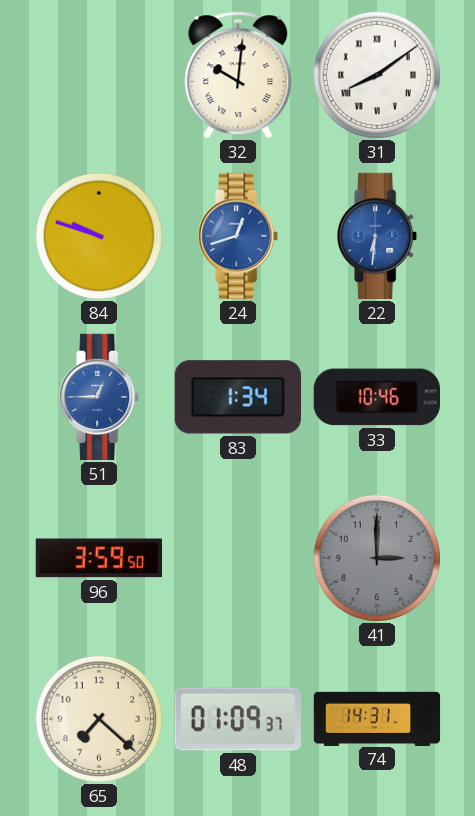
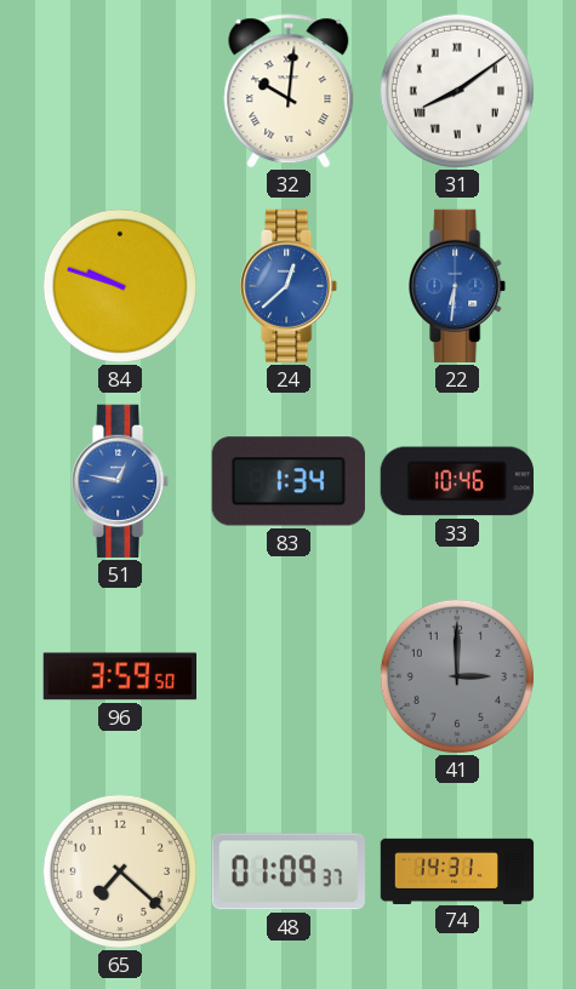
24: 12:42 -> 12:38 (290, 286)
51: 12:45 -> 12:47 (121, 481)
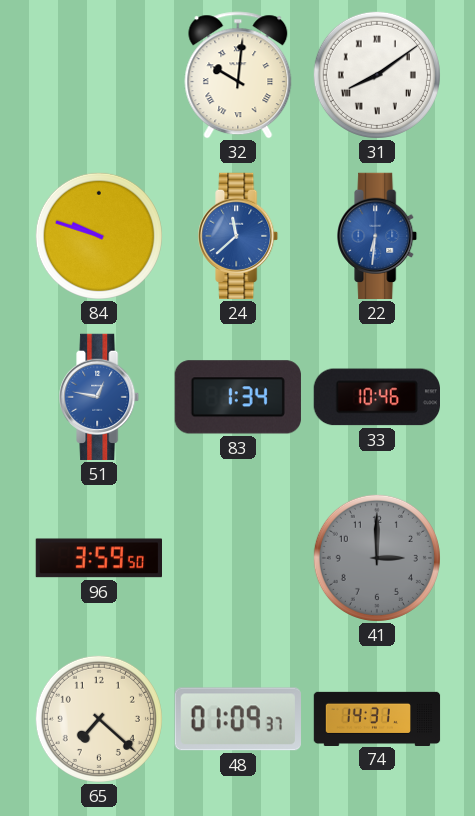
24: 12:38 -> 11:38 (239, 236)
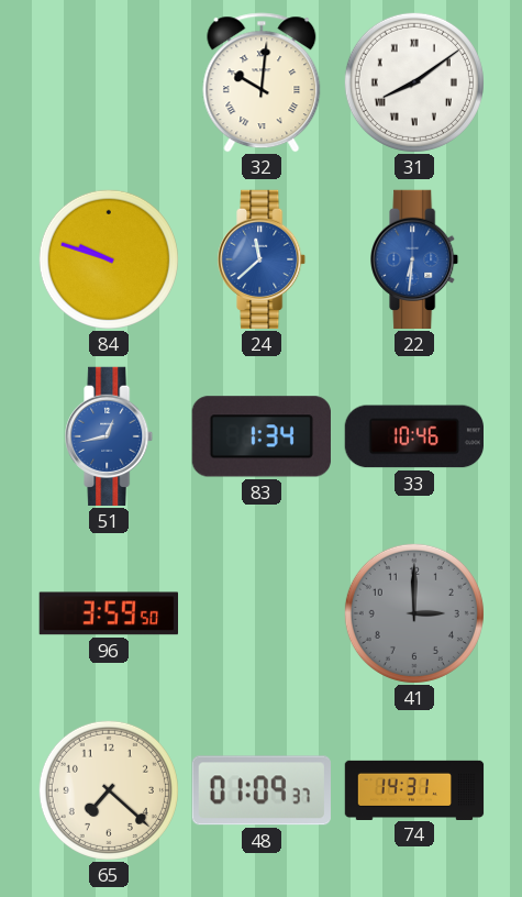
51: 12:47 -> 12:43 (110, 436)
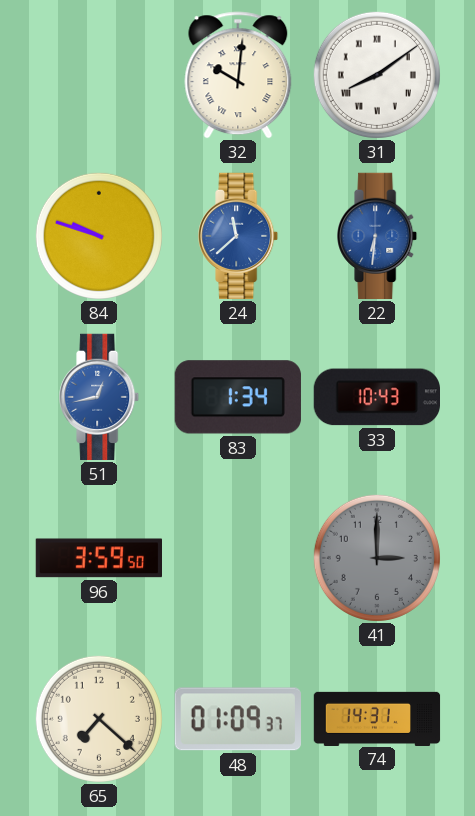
33: 10:46 -> 10:43 (376, 397)
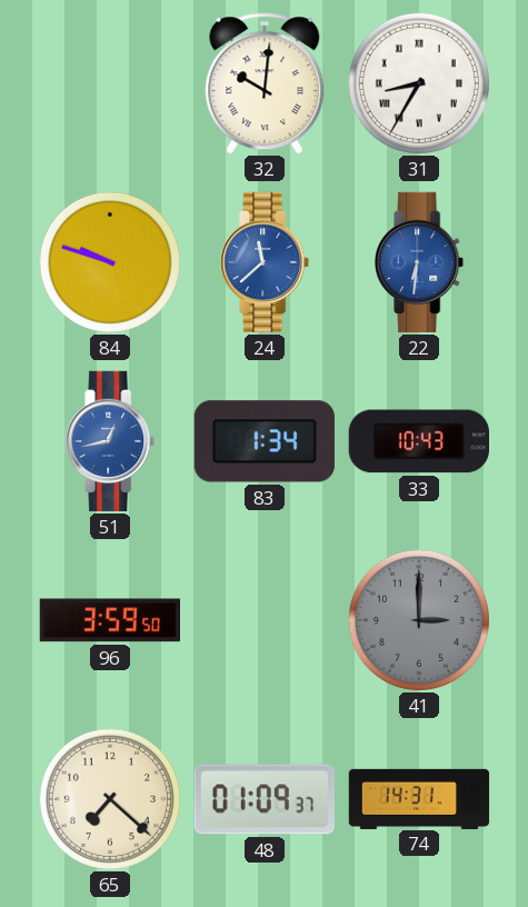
31: 8:09 -> 8:35 (419, 83)
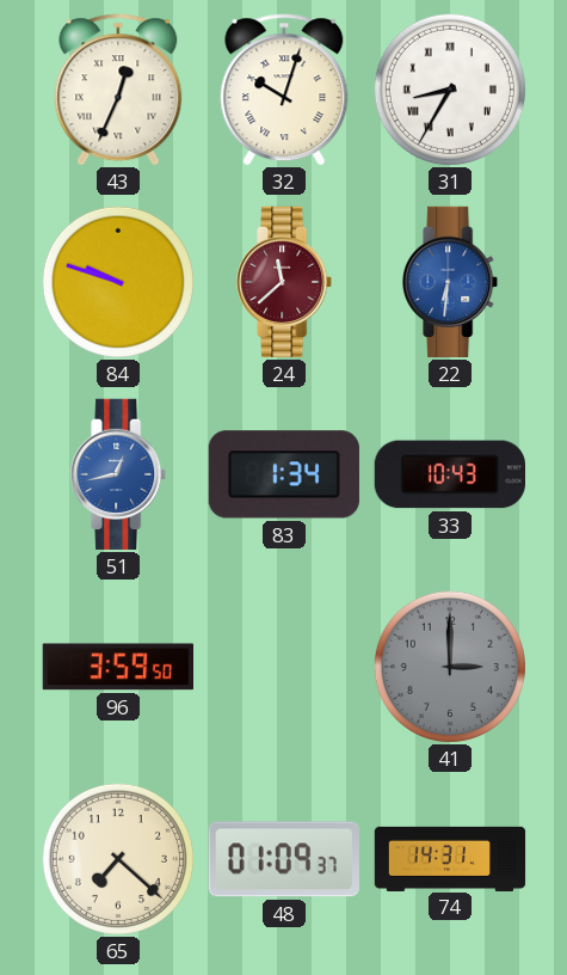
43: none -> 12:34 (118, 90)
32: 10:01 -> 10:03 (284, 90)
24 dial: blue -> burgundy (285, 282)
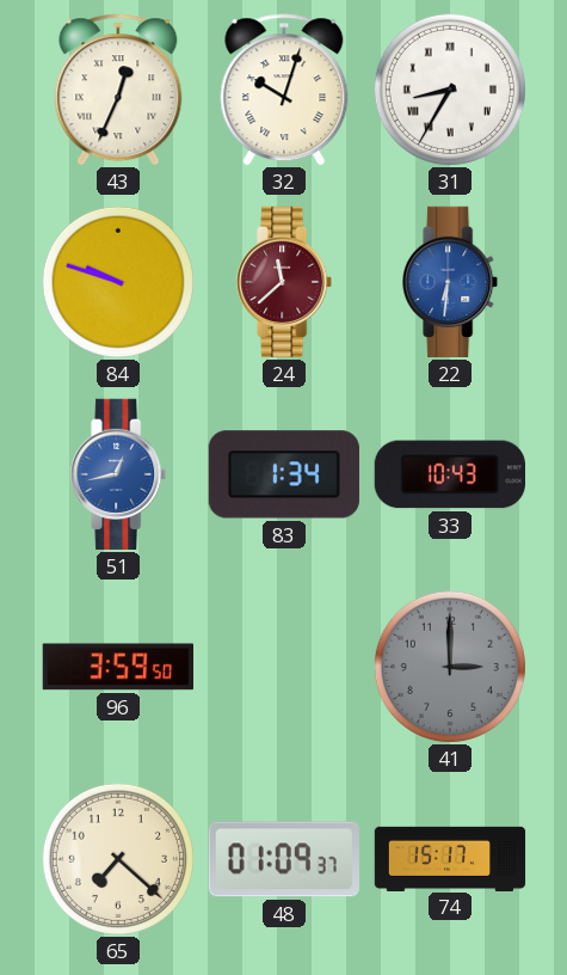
74: 14:31 -> 15:17 (450, 858)
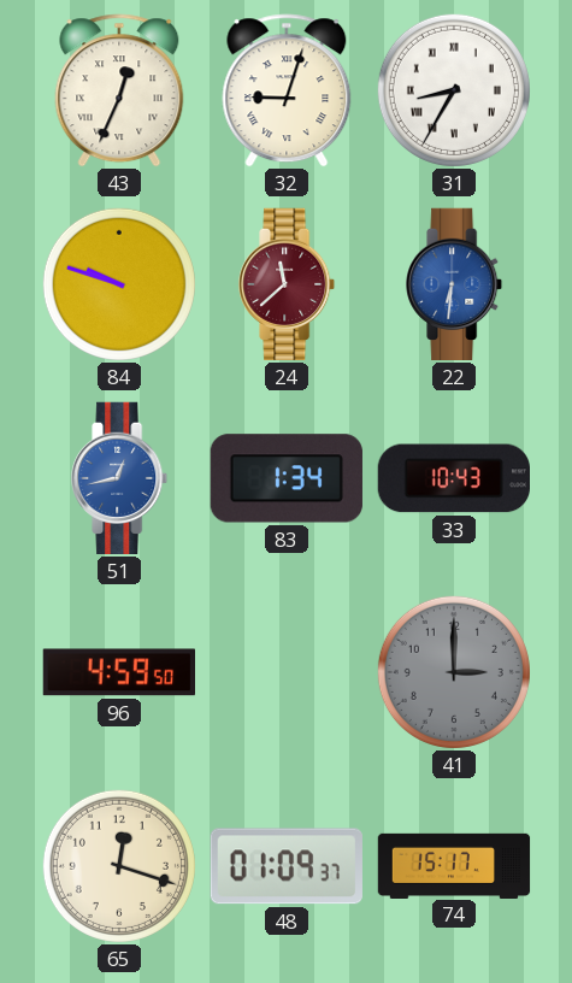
32: 10:03 -> 9:03 (287, 90)
96: 3:59 -> 4:59 (118, 672)
65: 7:22 -> 12:18 (119, 866)
